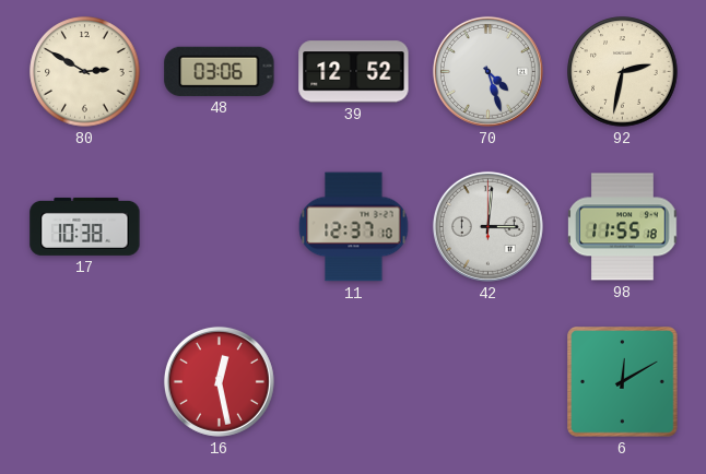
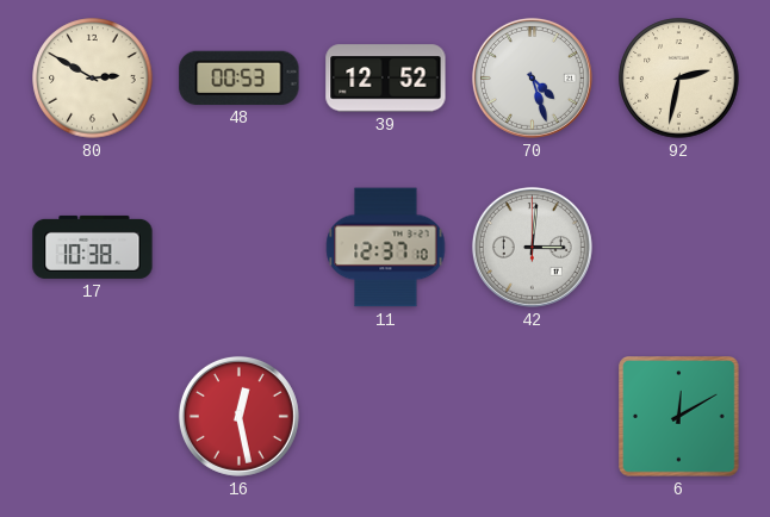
48: 03:06 -> 00:53 (240, 77)
98: 11:55 -> none (623, 227)
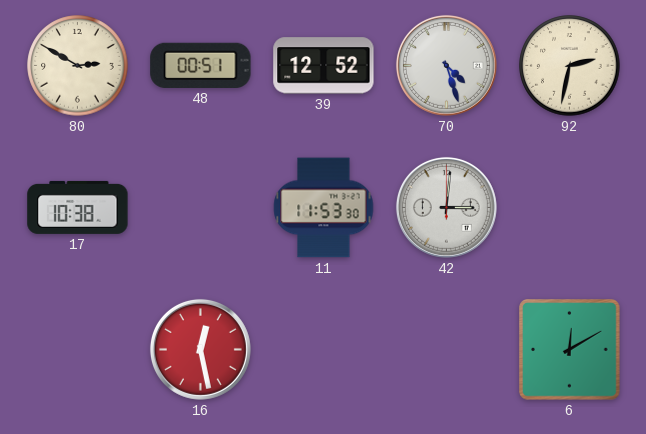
48: 00:53 -> 00:51 (201, 65)
11: 12:37 -> 11:53 (324, 208)
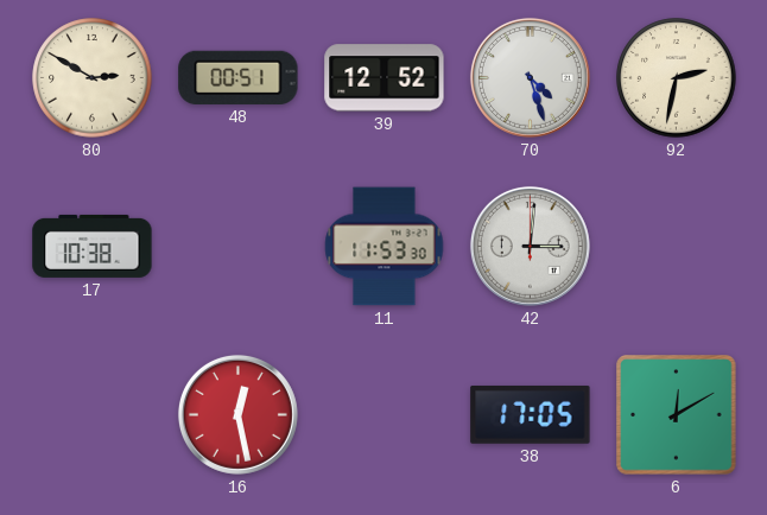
38: none -> 17:05 (531, 414)
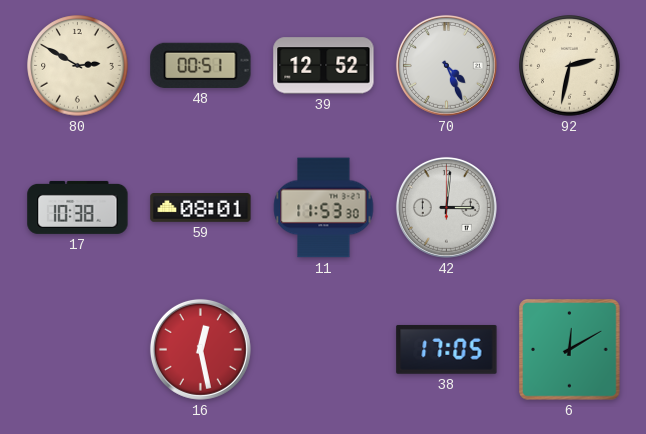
70: 4:27 -> 4:26 (446, 65)
59: none -> 08:01 (201, 208)
